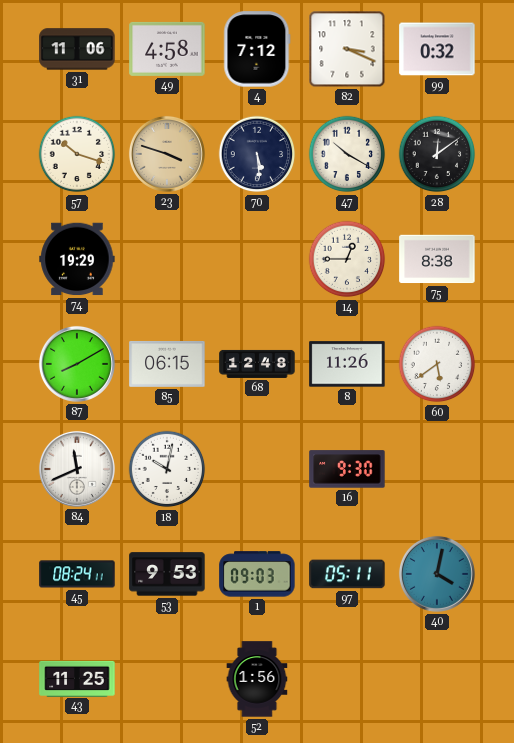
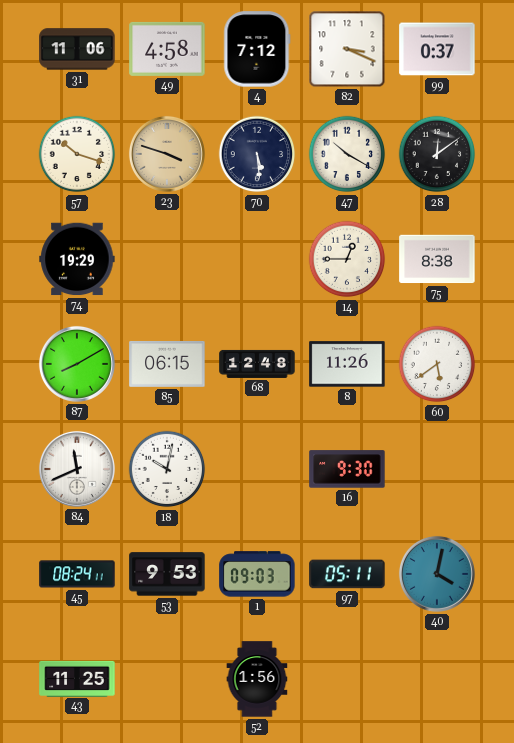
99: 0:32 -> 0:37 (437, 49)
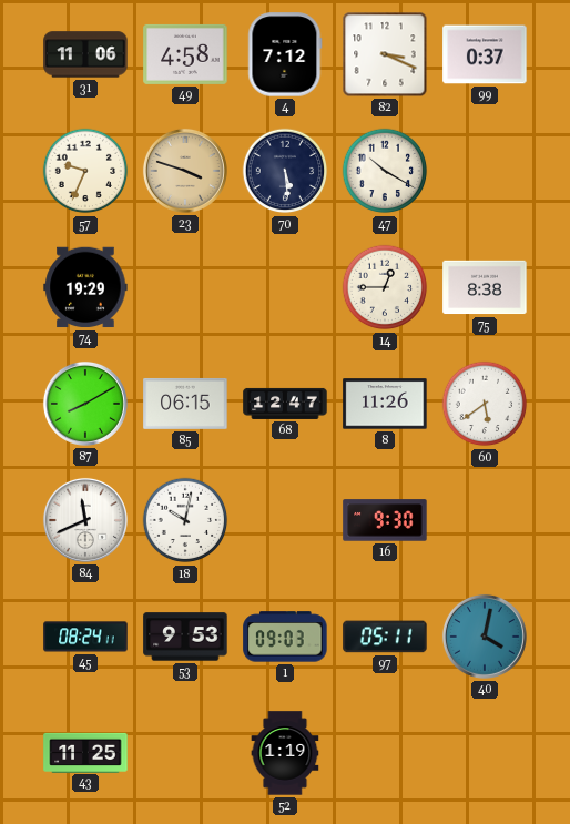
57: 10:18 -> 9:34 (85, 171)
28: 12:09 -> none (437, 154)
68: 12:48 -> 12:47 (285, 404)
52: 1:56 -> 1:19 (285, 753)
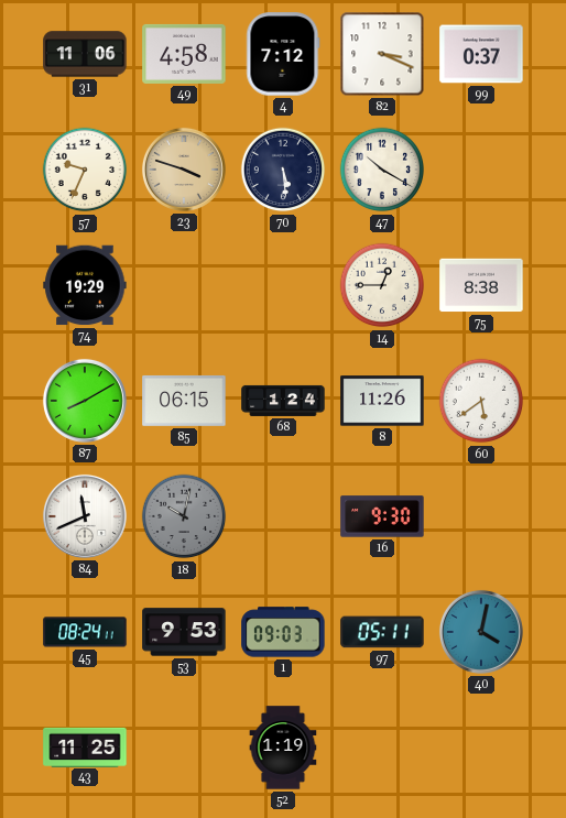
68: 12:47 -> 1:24 (283, 401)
18 dial: white -> grey (184, 516)
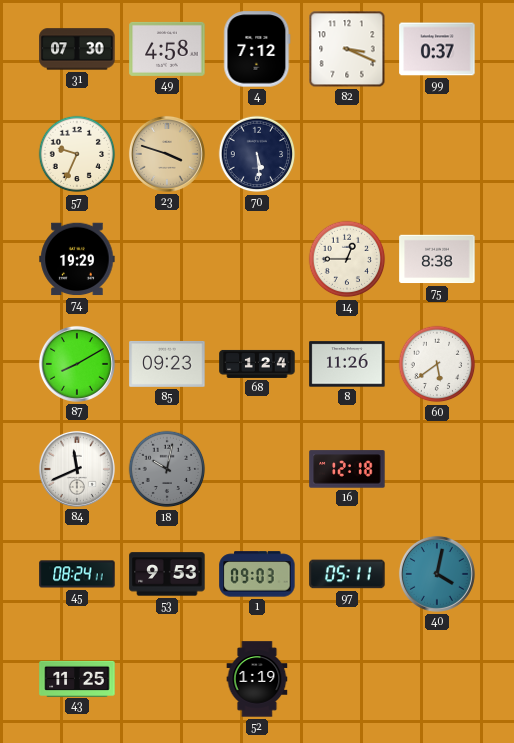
31: 11:06 -> 07:30 (77, 49)
47: 10:20 -> none (382, 170)
85: 06:15 -> 09:23 (167, 364)
16: 9:30 -> 12:18 (347, 469)
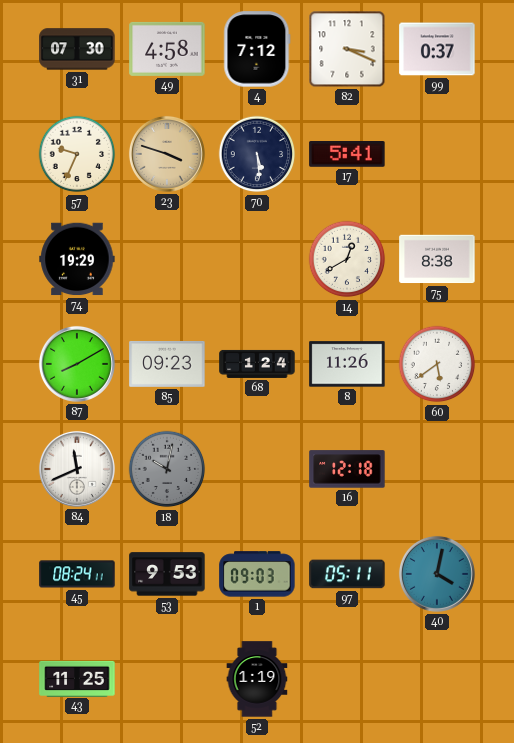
17: none -> 5:41 (347, 155)
14: 12:45 -> 12:40 (347, 259)
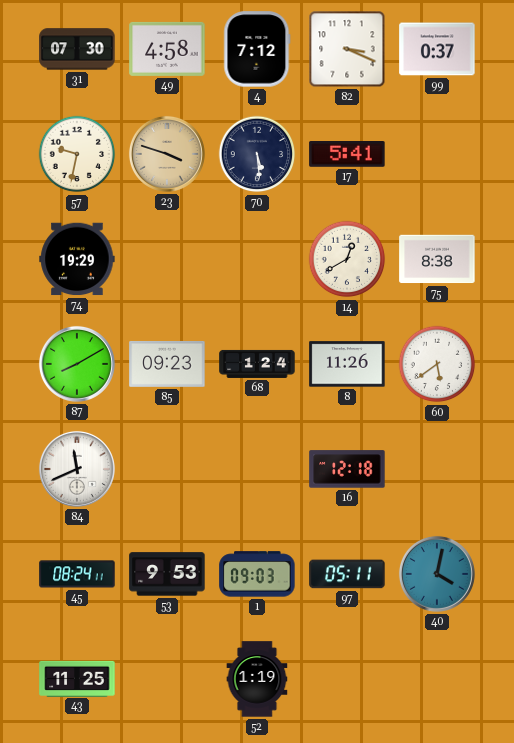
57: 9:34 -> 9:32 (77, 154)
18: 10:02 -> none (167, 469)
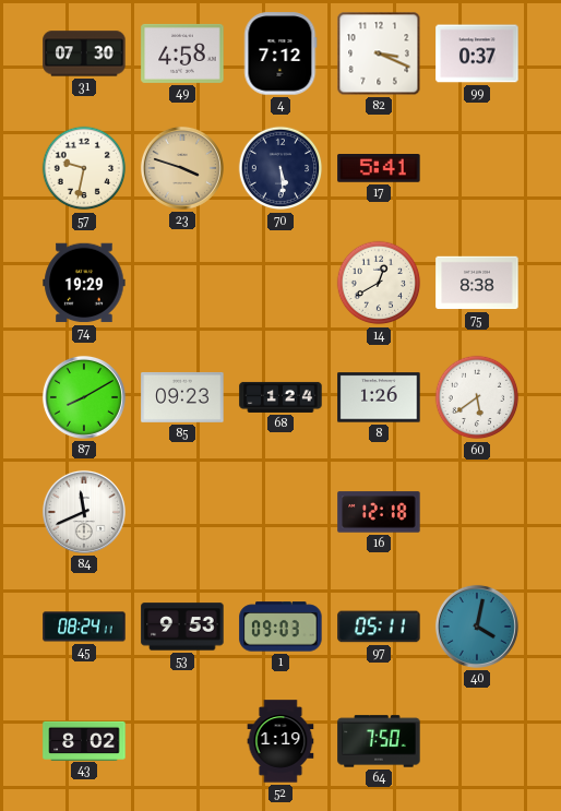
8: 11:26 -> 1:26 (379, 397)
43: 11:25 -> 8:02 (84, 740)
64: none -> 7:50 (379, 741)
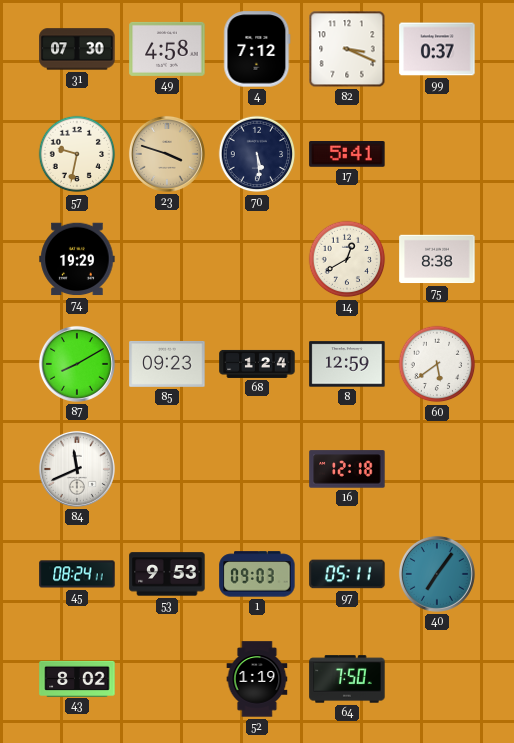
8: 1:26 -> 12:59 (347, 364)
40: 4:02 -> 7:06 (437, 574)
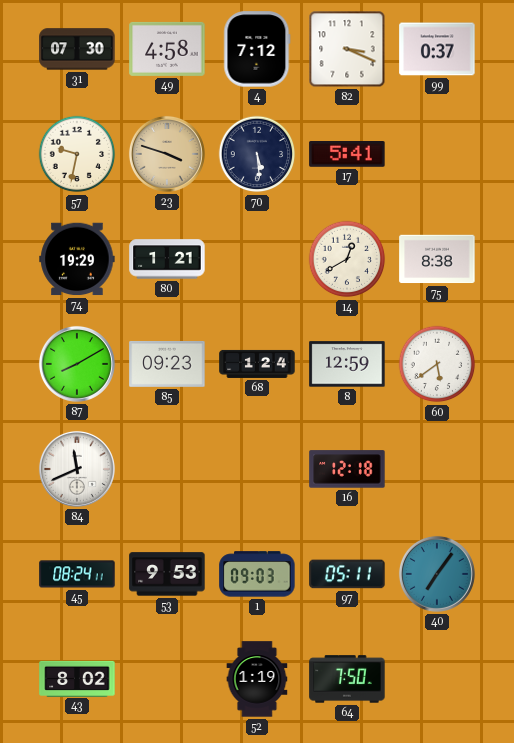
80: none -> 1:21 (167, 259)
